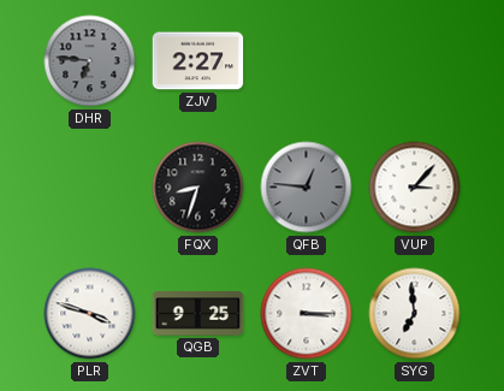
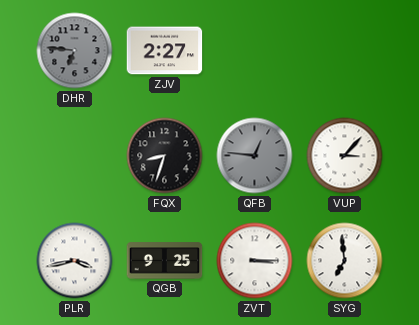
PLR: 3:48 -> 3:43 (75, 261)
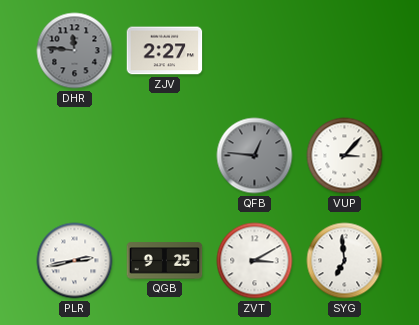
DHR: 6:46 -> 11:46 (75, 51)
FQX: 8:33 -> none (165, 156)
PLR: 3:43 -> 2:43 (75, 261)
ZVT: 3:15 -> 3:10 (255, 261)
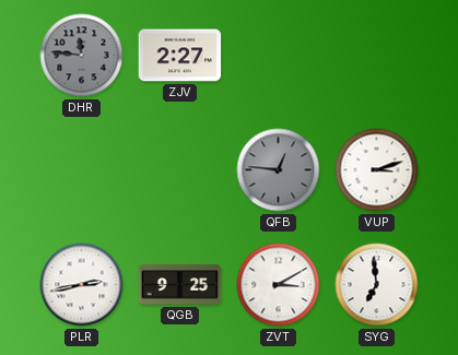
VUP: 3:07 -> 3:12 (377, 170)
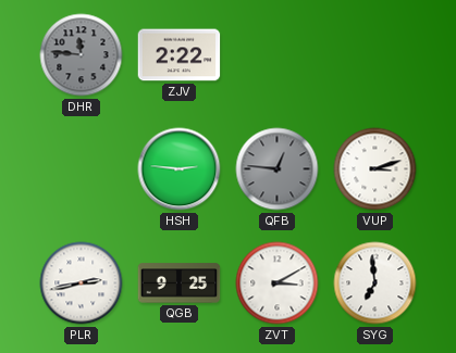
ZJV: 2:27 -> 2:22 (180, 55)
HSH: none -> 2:46 (180, 169)
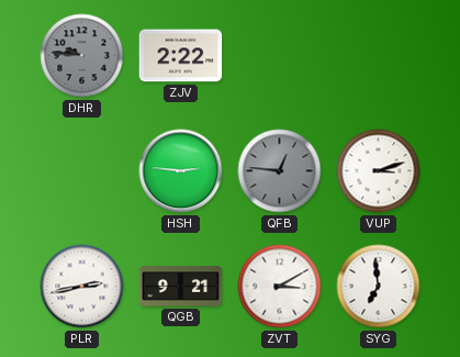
DHR: 11:46 -> 9:46 (82, 56)
QGB: 9:25 -> 9:21 (181, 287)
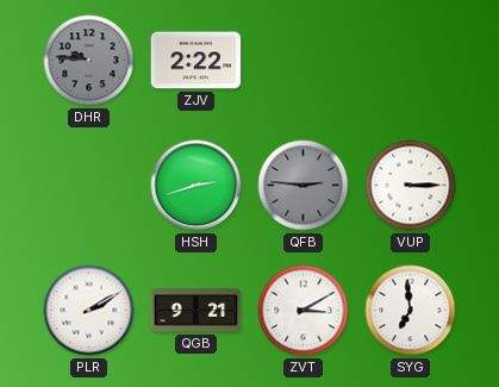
HSH: 2:46 -> 2:42 (197, 186)
QFB: 12:46 -> 2:46 (304, 186)
VUP: 3:12 -> 3:15 (411, 186)
PLR: 2:43 -> 2:10 (89, 311)
